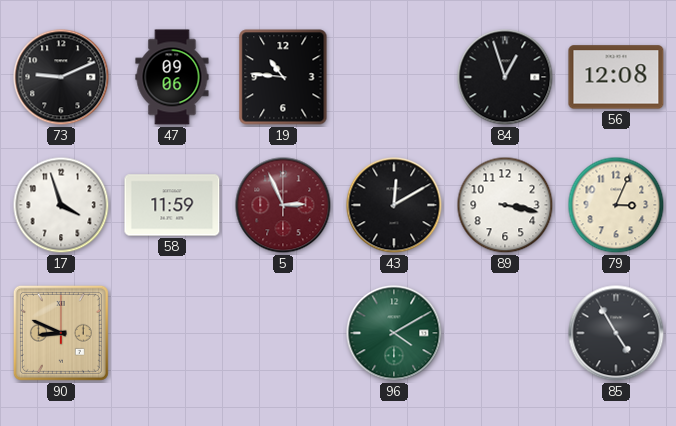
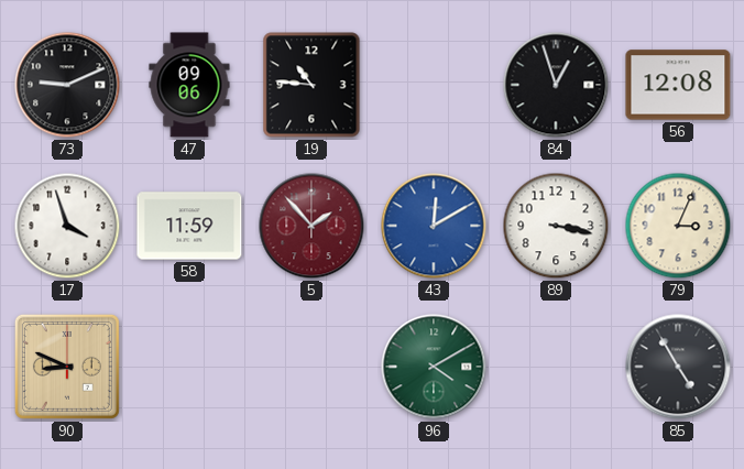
5: 2:56 -> 1:53 (311, 226)
43 dial: black -> blue (434, 226)
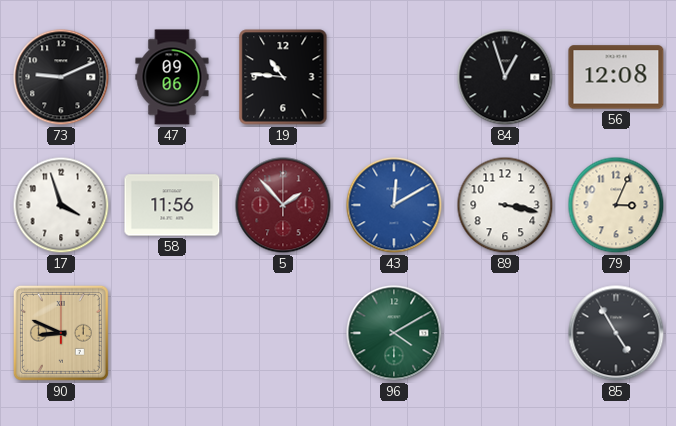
58: 11:59 -> 11:56 (172, 205)
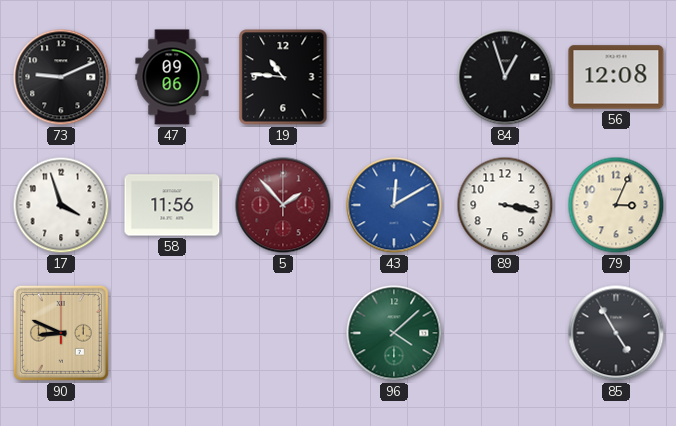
96: 4:10 -> 4:08 (394, 333)
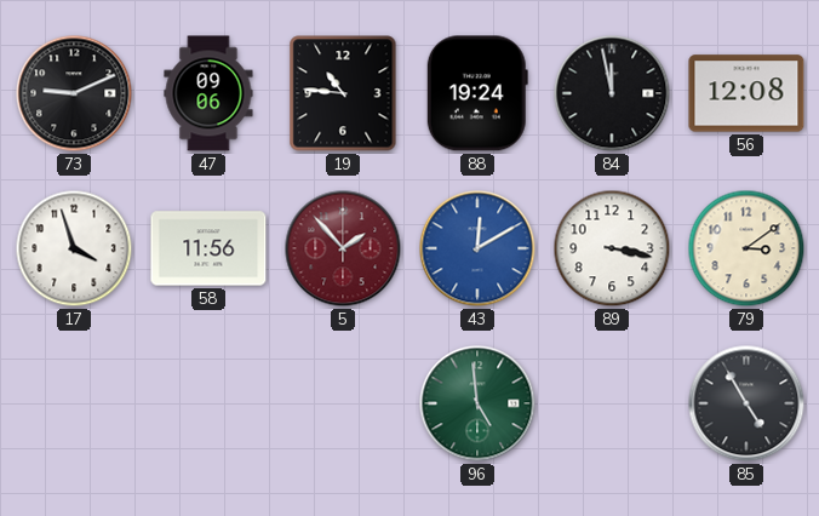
88: none -> 19:24 (477, 93)
84: 12:57 -> 11:58 (612, 93)
79: 3:04 -> 3:09 (746, 248)
90: 8:49 -> none (61, 333)
96: 4:08 -> 4:59 (477, 403)
